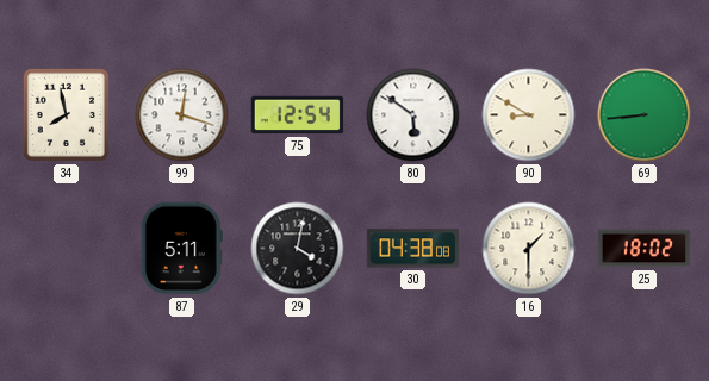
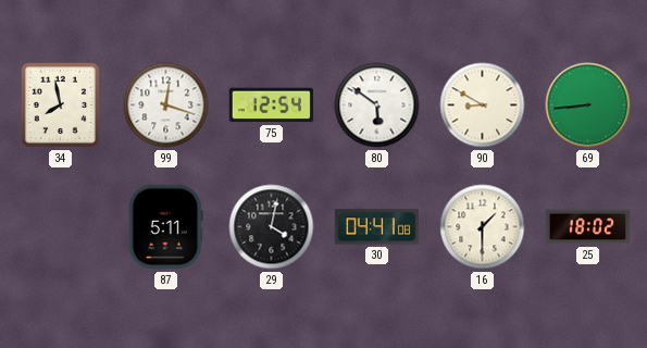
30: 04:38 -> 04:41 (377, 227)
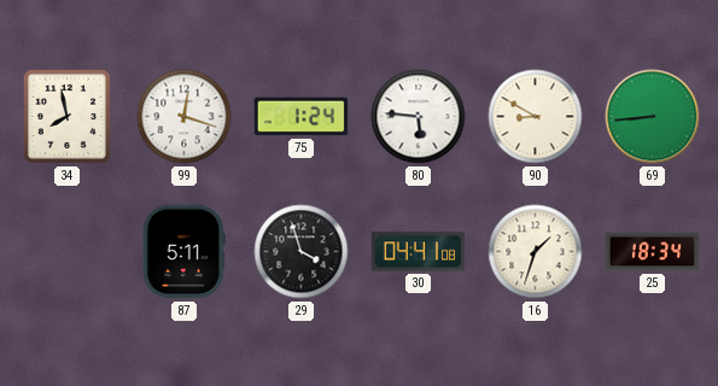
75: 12:54 -> 1:24 (302, 117)
80: 5:51 -> 5:46 (419, 117)
29: 4:02 -> 3:57 (302, 252)
16: 1:30 -> 1:33 (536, 252)
25: 18:02 -> 18:34 (653, 252)
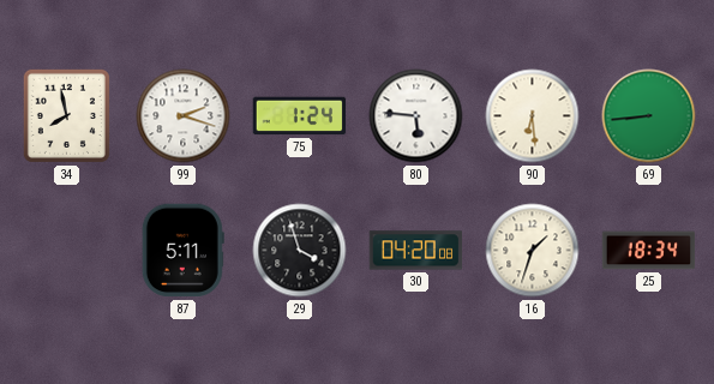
99: 12:18 -> 2:18 (184, 116)
90: 8:50 -> 6:29 (533, 116)
30: 04:41 -> 04:20 (416, 251)
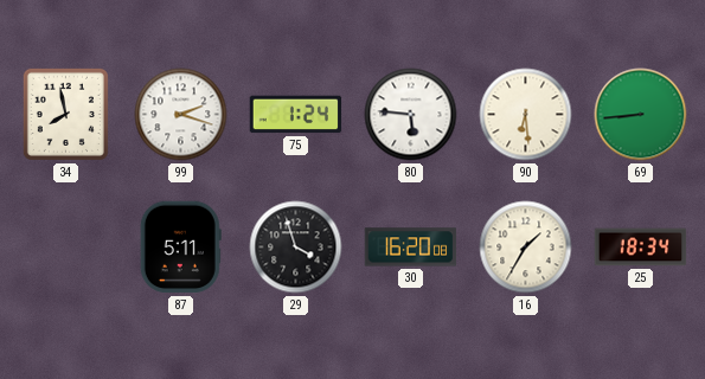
30: 04:20 -> 16:20 (411, 248)
16: 1:33 -> 1:35 (526, 248)
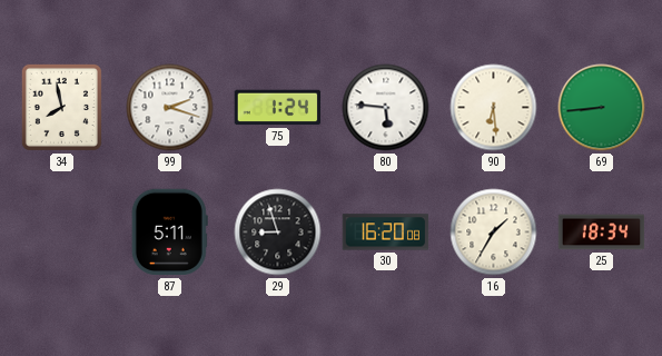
29: 3:57 -> 8:57 (278, 233)
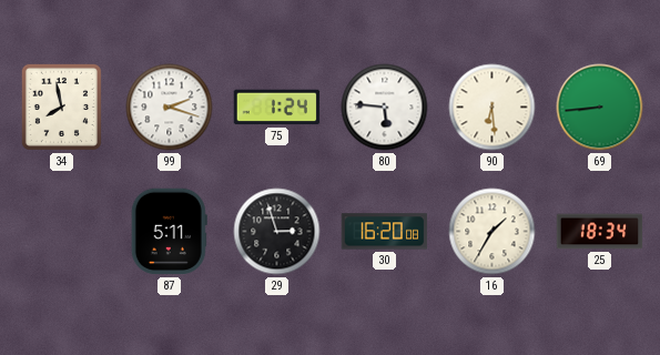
29: 8:57 -> 2:57 (277, 232)
